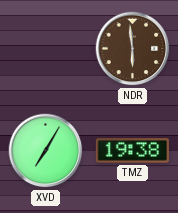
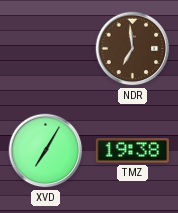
NDR: 5:59 -> 6:59 (133, 49)
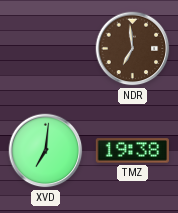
XVD: 7:05 -> 7:01 (46, 151)
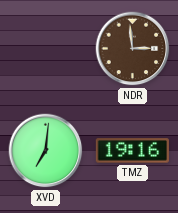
NDR: 6:59 -> 2:59 (133, 49)
TMZ: 19:38 -> 19:16 (132, 151)
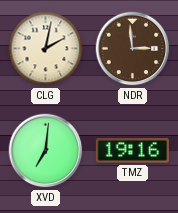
CLG: none -> 2:02 (46, 49)
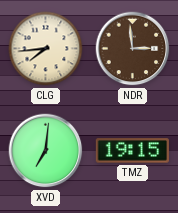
CLG: 2:02 -> 7:44 (46, 49)
TMZ: 19:16 -> 19:15 (132, 151)
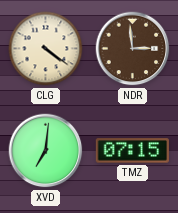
CLG: 7:44 -> 4:21 (46, 49)
TMZ: 19:15 -> 07:15 (132, 151)
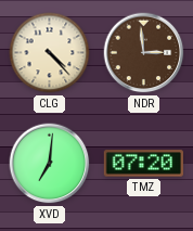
CLG: 4:21 -> 4:23 (50, 53)
TMZ: 07:15 -> 07:20 (143, 164)
